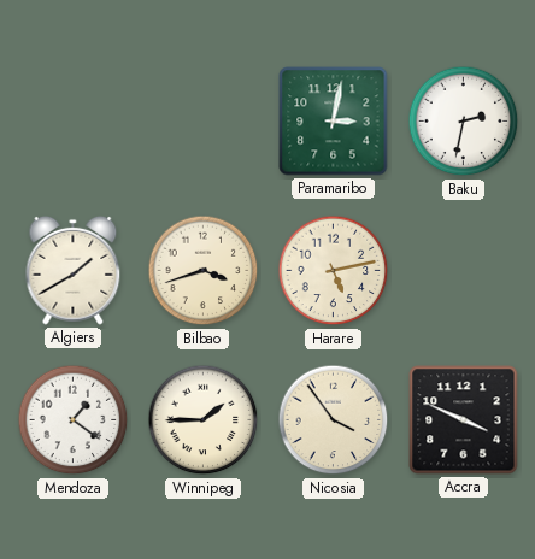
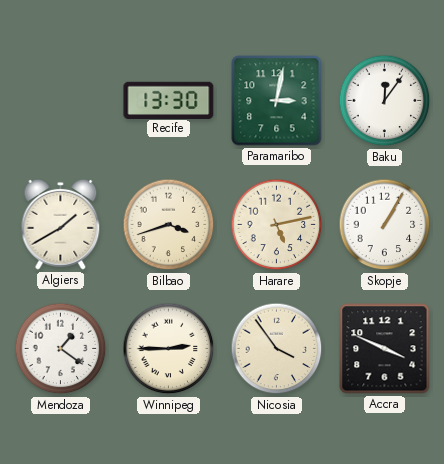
Recife: none -> 13:30 (169, 100)
Baku: 2:32 -> 12:06 (385, 101)
Skopje: none -> 1:05 (385, 225)
Winnipeg: 1:45 -> 2:45 (169, 349)
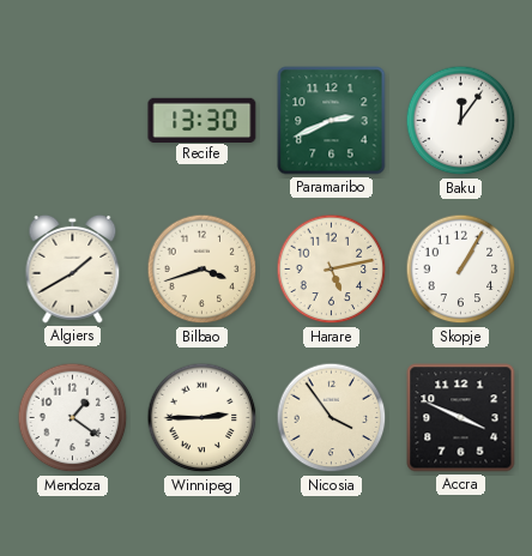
Paramaribo: 3:02 -> 2:41 (332, 121)
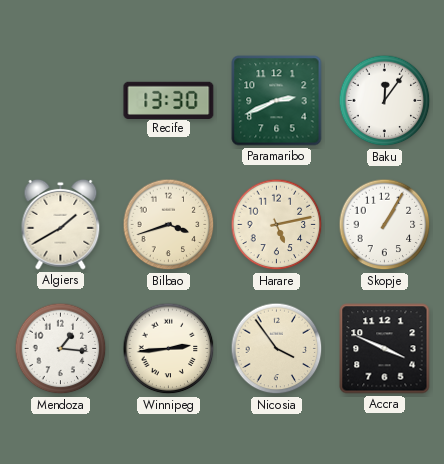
Mendoza: 1:21 -> 1:16 (61, 349)
Winnipeg: 2:45 -> 2:44 (169, 349)
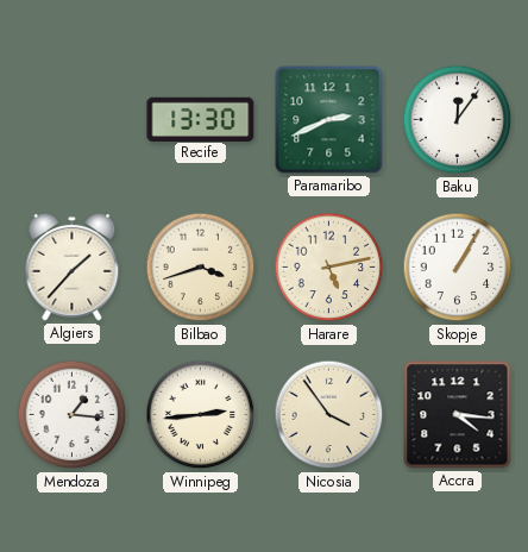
Algiers: 1:40 -> 1:37 (73, 266)
Accra: 3:49 -> 4:16 (458, 415)
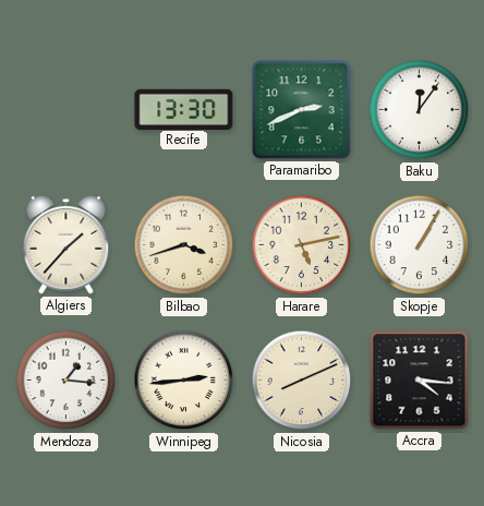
Nicosia: 3:54 -> 8:11 (302, 381)
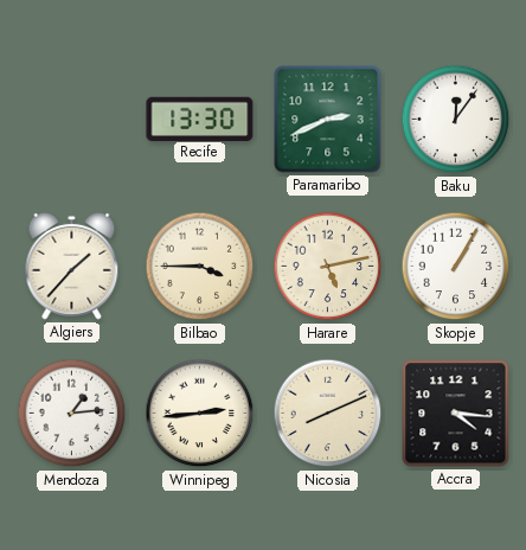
Bilbao: 3:42 -> 3:45 (200, 267)
Mendoza: 1:16 -> 1:14 (72, 414)
